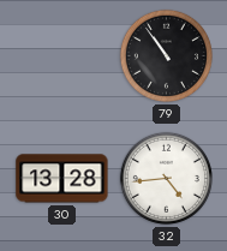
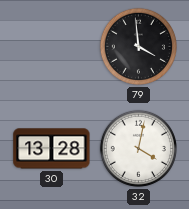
79: 10:54 -> 3:59 (138, 46)
32: 4:44 -> 4:02 (138, 148)
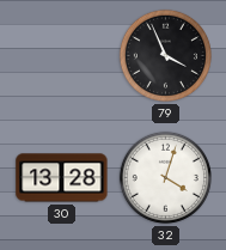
79: 3:59 -> 3:56 (165, 55)
32: 4:02 -> 4:03 (165, 177)
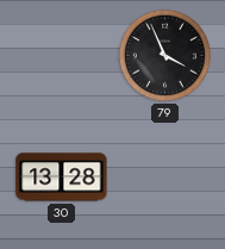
32: 4:03 -> none (165, 177)
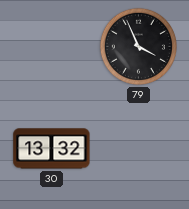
30: 13:28 -> 13:32 (52, 149)
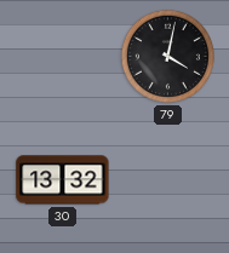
79: 3:56 -> 4:02 (167, 56)
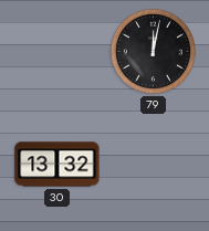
79: 4:02 -> 12:02 (153, 51)
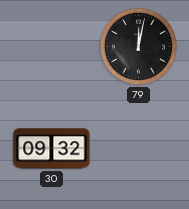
30: 13:32 -> 09:32 (52, 149)
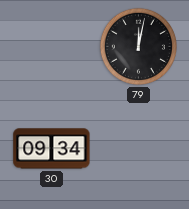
30: 09:32 -> 09:34 (52, 149)
